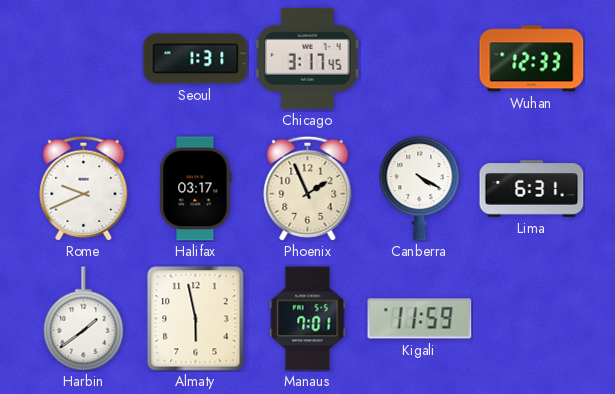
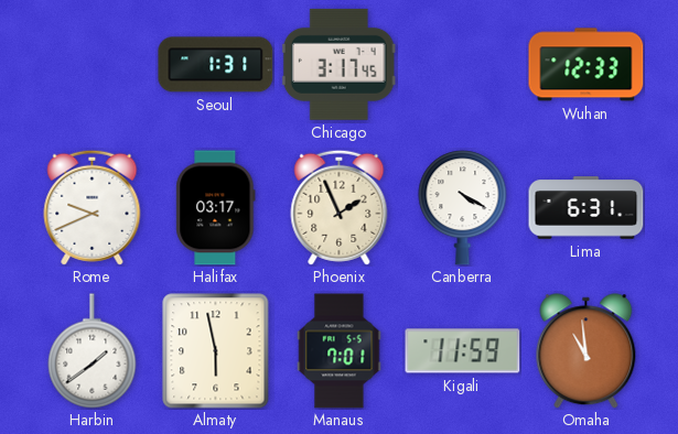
Omaha: none -> 10:59 (586, 351)
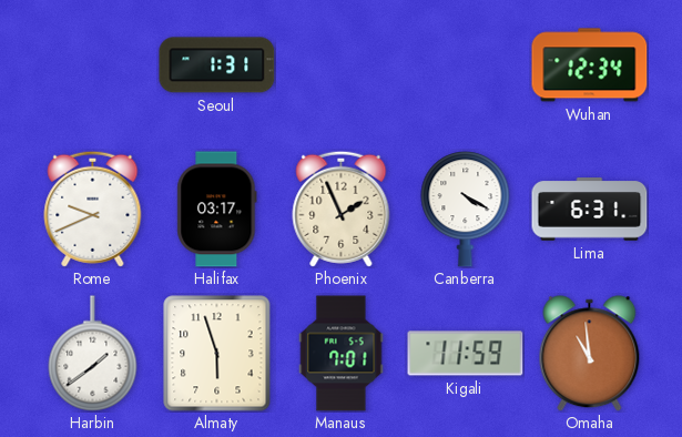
Chicago: 3:17 -> none (338, 64)
Wuhan: 12:33 -> 12:34 (590, 65)
Almaty: 5:58 -> 5:57 (217, 354)
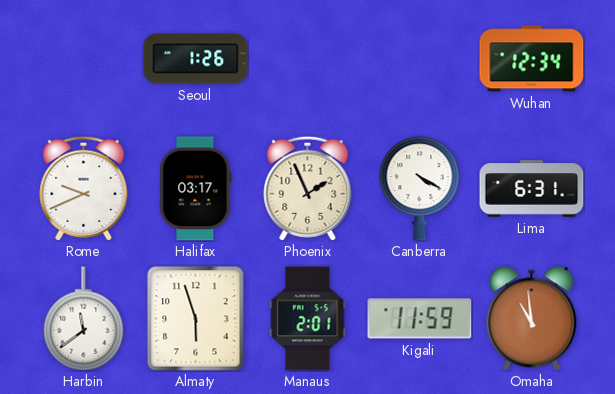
Seoul: 1:31 -> 1:26 (196, 59)
Harbin: 1:39 -> 11:39 (84, 319)
Manaus: 7:01 -> 2:01 (308, 319)
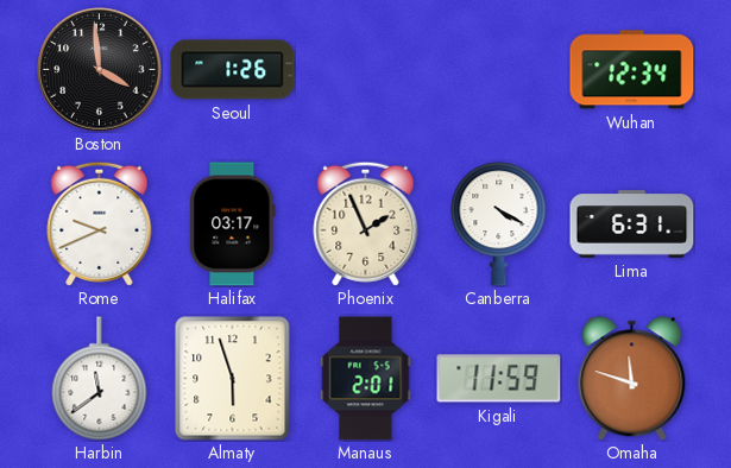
Boston: none -> 3:59 (100, 70)
Omaha: 10:59 -> 11:48 (632, 379)
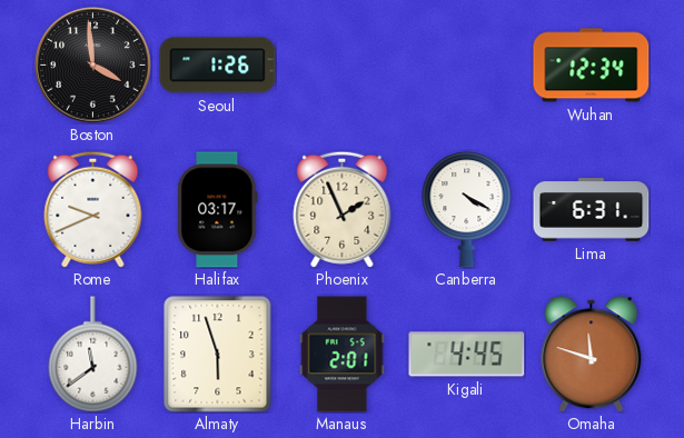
Kigali: 11:59 -> 4:45 (467, 355)
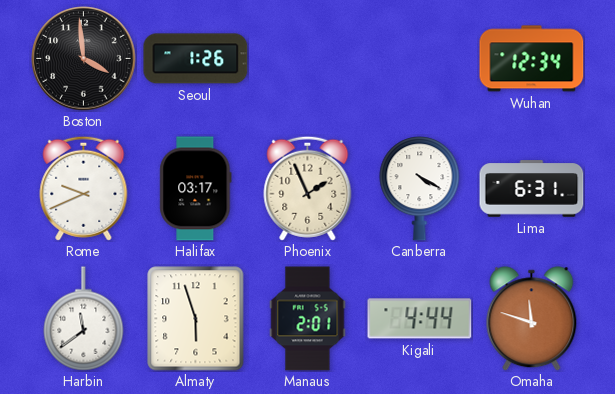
Kigali: 4:45 -> 4:44 (420, 319)
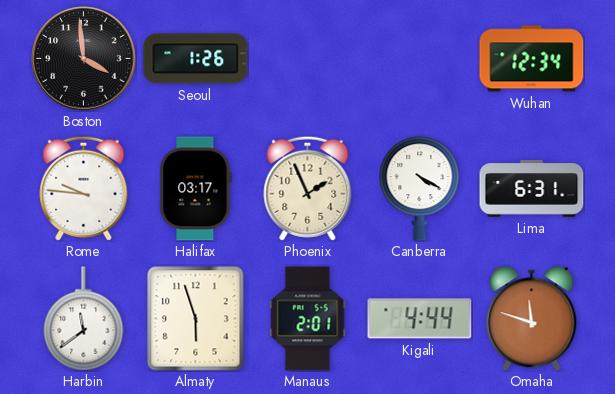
Rome: 9:41 -> 9:46 (84, 188)
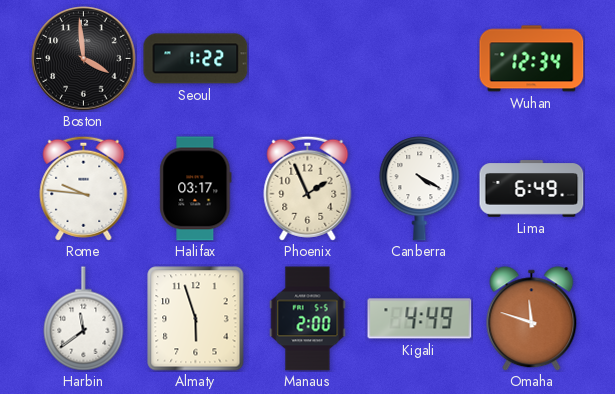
Seoul: 1:26 -> 1:22 (196, 59)
Lima: 6:31 -> 6:49 (532, 189)
Manaus: 2:01 -> 2:00 (308, 319)
Kigali: 4:44 -> 4:49 (420, 319)
